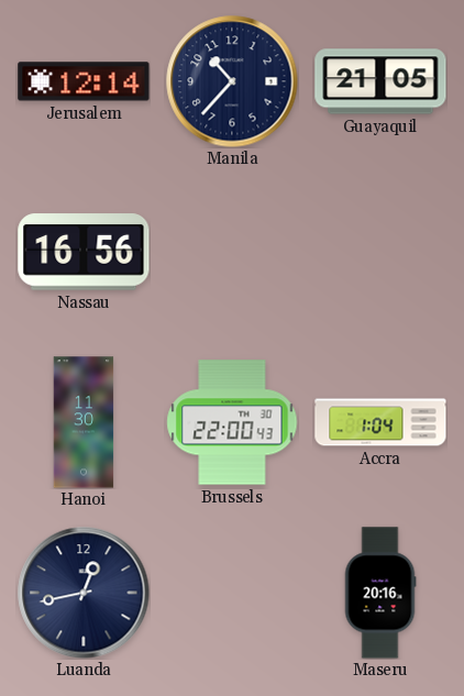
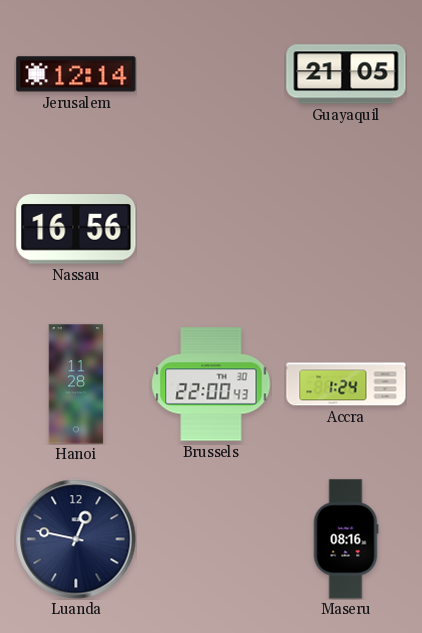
Manila: 10:37 -> none (232, 81)
Hanoi: 11:30 -> 11:28 (76, 384)
Accra: 1:04 -> 1:24 (346, 384)
Luanda: 12:43 -> 12:47 (76, 539)
Maseru: 20:16 -> 08:16 (346, 539)
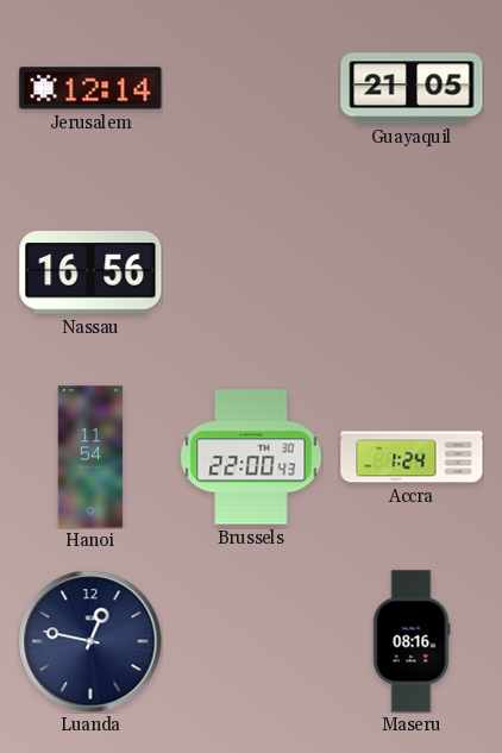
Hanoi: 11:28 -> 11:54 (90, 457)
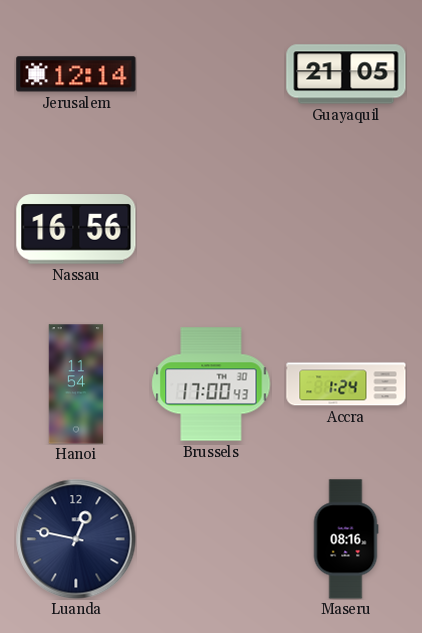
Brussels: 22:00 -> 17:00 (211, 384)
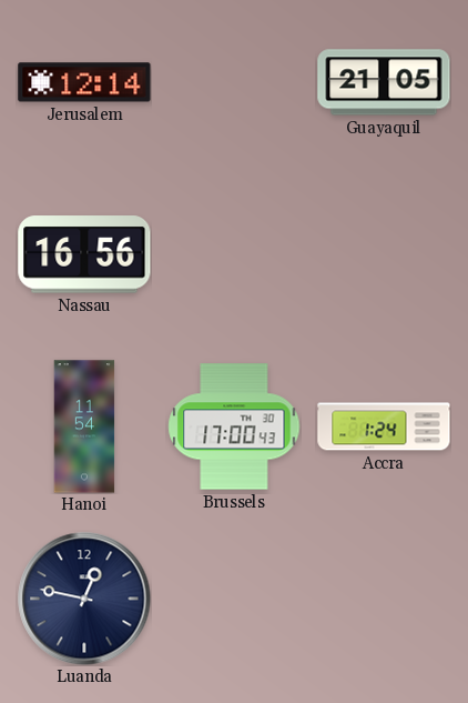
Maseru: 08:16 -> none (346, 539)
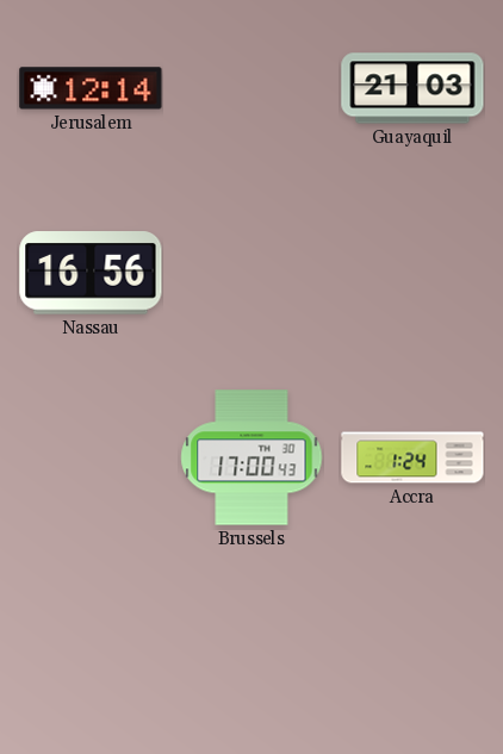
Guayaquil: 21:05 -> 21:03 (412, 88)
Hanoi: 11:54 -> none (84, 426)
Luanda: 12:47 -> none (84, 599)
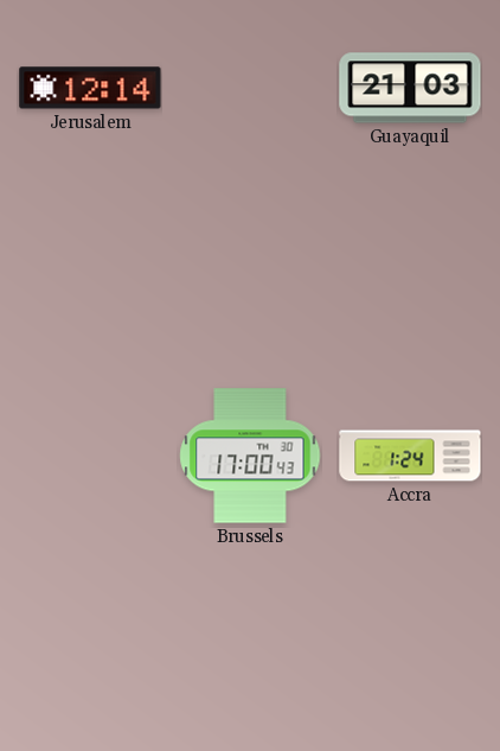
Nassau: 16:56 -> none (91, 273)
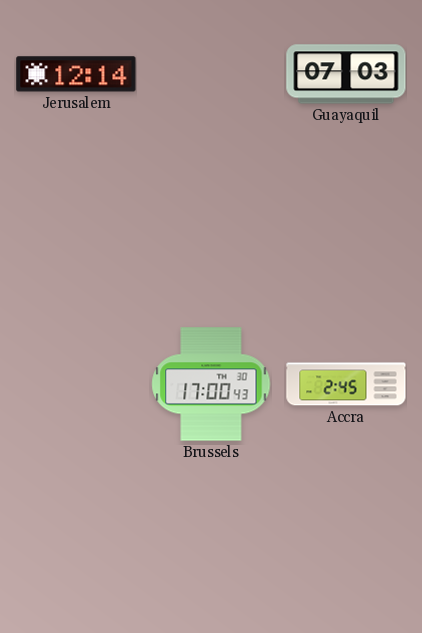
Guayaquil: 21:03 -> 07:03 (346, 74)
Accra: 1:24 -> 2:45 (346, 384)
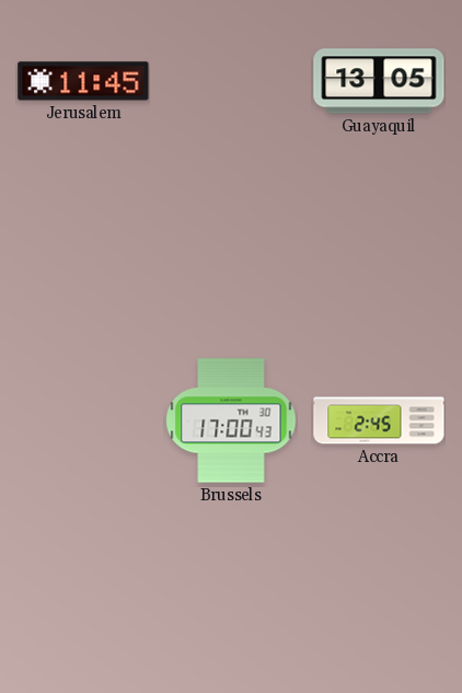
Jerusalem: 12:14 -> 11:45 (83, 81)
Guayaquil: 07:03 -> 13:05 (379, 81)
